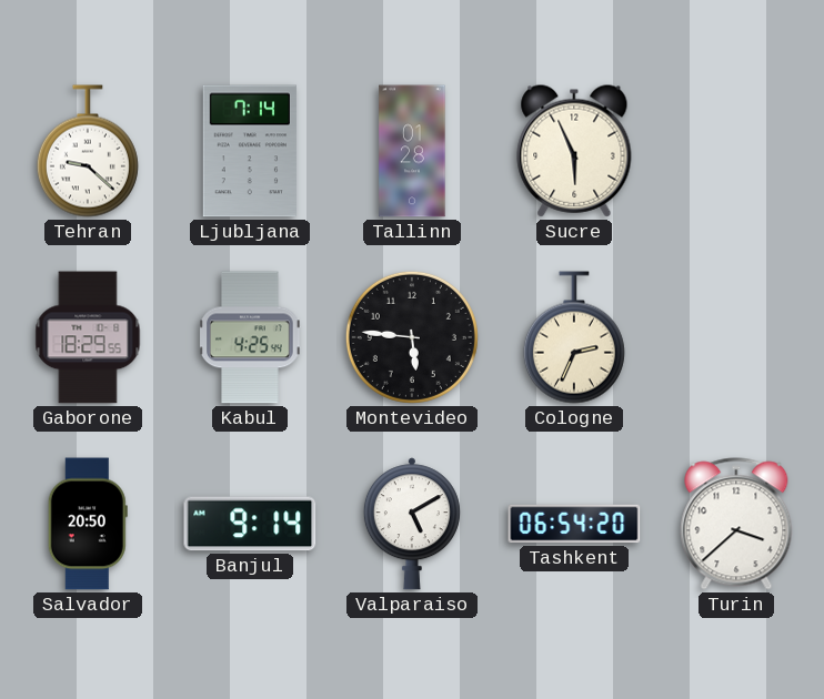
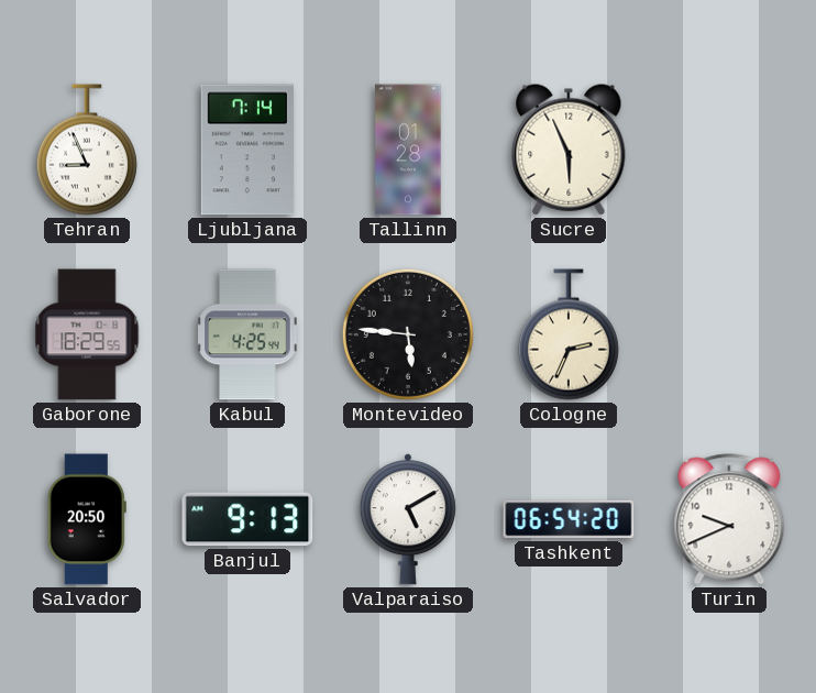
Tehran: 9:22 -> 8:56 (87, 150)
Banjul: 9:14 -> 9:13 (247, 519)
Turin: 3:38 -> 9:41 (729, 519)
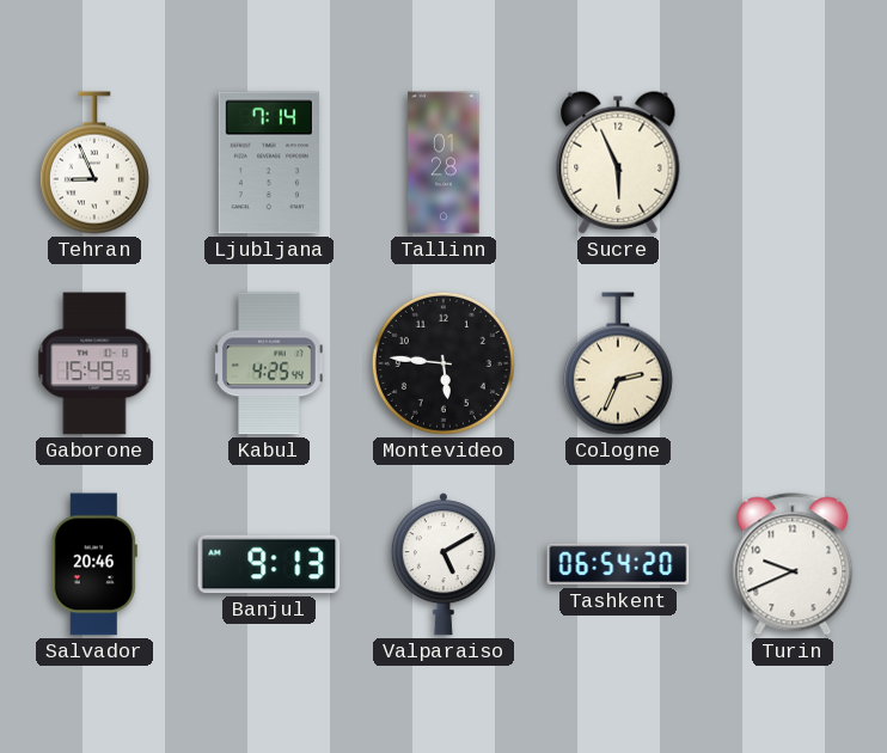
Gaborone: 18:29 -> 15:49 (94, 363)
Salvador: 20:50 -> 20:46 (94, 564)
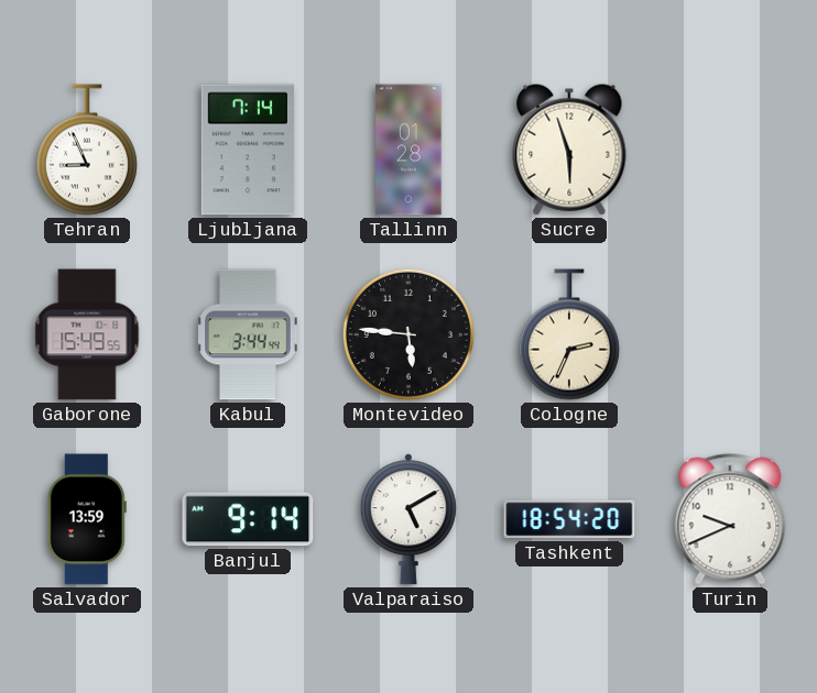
Sucre: 5:56 -> 5:57 (569, 150)
Kabul: 4:25 -> 3:44 (248, 334)
Salvador: 20:46 -> 13:59 (87, 519)
Banjul: 9:13 -> 9:14 (248, 519)
Tashkent: 06:54 -> 18:54 (569, 519)
